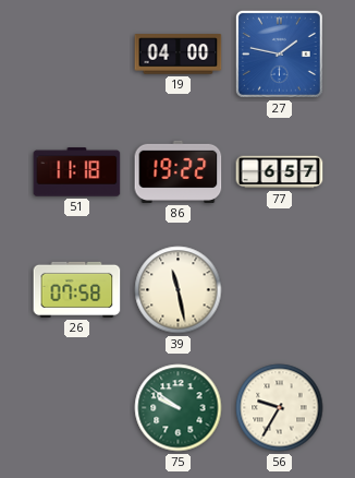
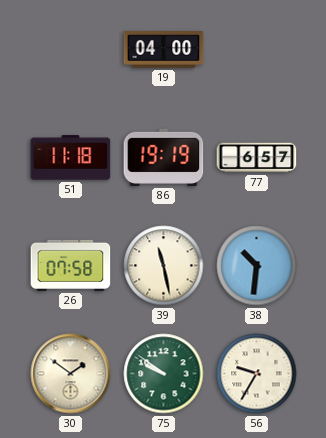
27: 1:47 -> none (279, 53)
86: 19:22 -> 19:19 (164, 157)
38: none -> 10:31 (257, 266)
30: none -> 1:51 (71, 374)
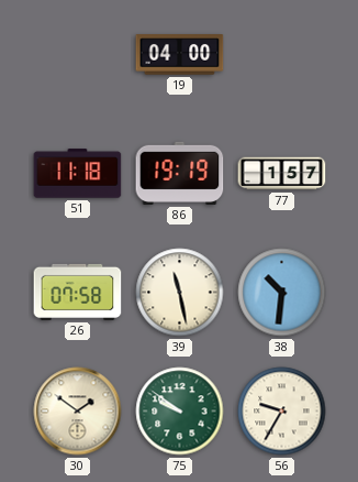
77: 6:57 -> 1:57 (282, 174)
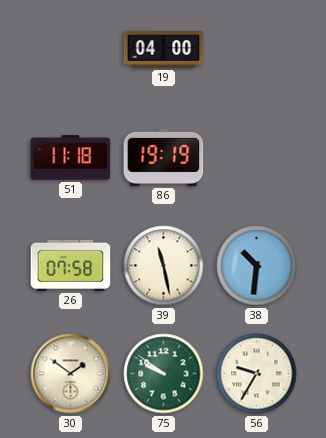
77: 1:57 -> none (282, 174)
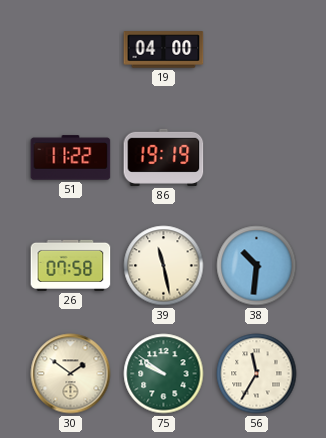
51: 11:18 -> 11:22 (71, 158)
56: 9:35 -> 11:35 (257, 374)
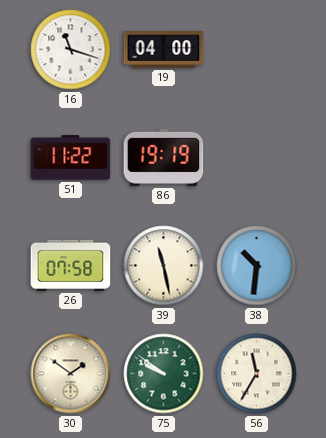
16: none -> 11:18 (71, 50)
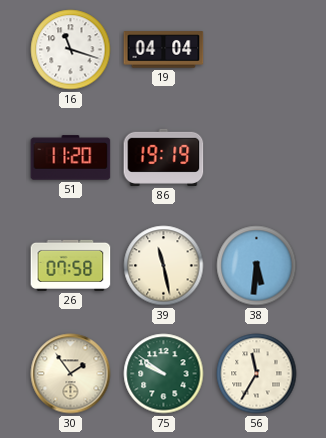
19: 04:00 -> 04:04 (164, 50)
51: 11:22 -> 11:20 (71, 158)
38: 10:31 -> 5:31 (257, 266)
30: 1:51 -> 1:54 (71, 374)
